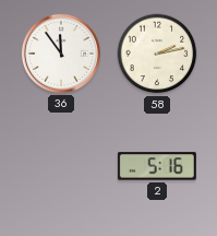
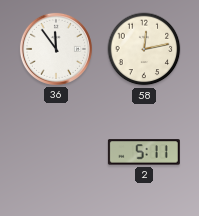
58: 2:13 -> 12:13 (144, 49)
2: 5:16 -> 5:11 (144, 152)
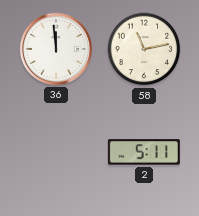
36: 11:54 -> 11:59 (56, 49)
58: 12:13 -> 11:13 (144, 49)
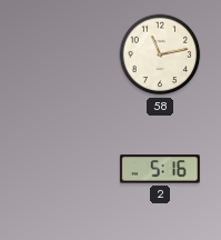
36: 11:59 -> none (56, 49)
2: 5:11 -> 5:16 (160, 169)
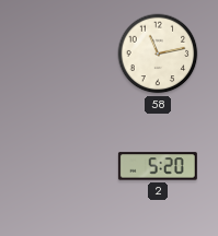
2: 5:16 -> 5:20 (158, 166)
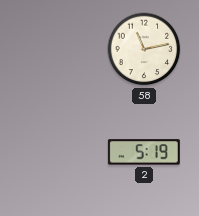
2: 5:20 -> 5:19 (144, 152)
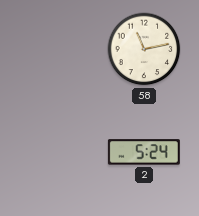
2: 5:19 -> 5:24 (144, 152)
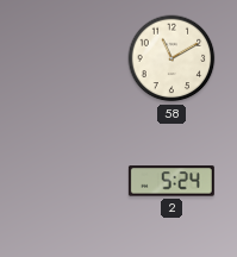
58: 11:13 -> 11:10 (171, 58)
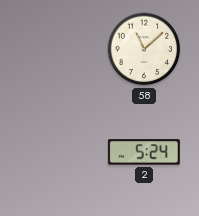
58: 11:10 -> 11:08 (144, 49)
